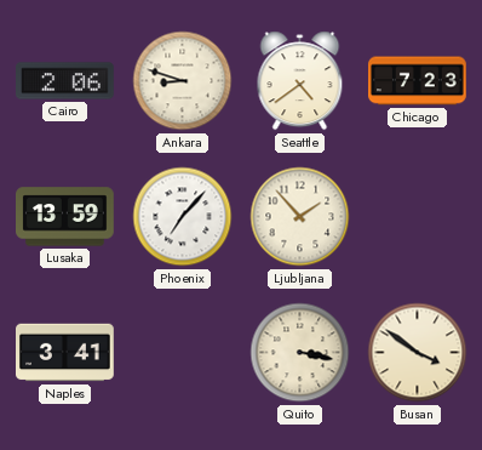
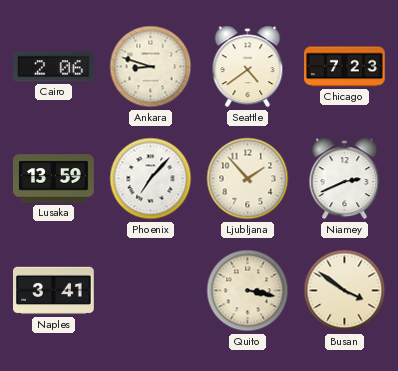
Niamey: none -> 2:41 (345, 179)
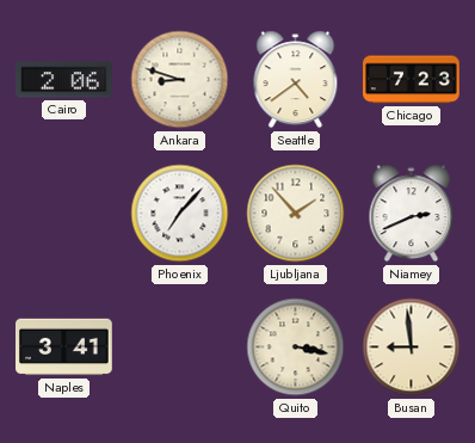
Lusaka: 13:59 -> none (54, 179)
Busan: 3:51 -> 8:59 (412, 347)
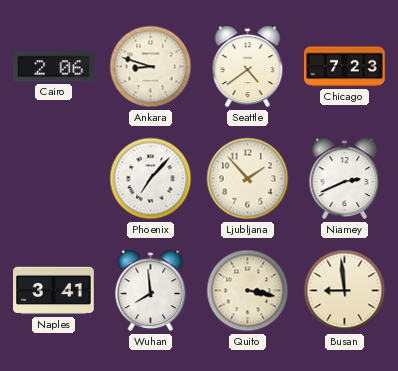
Wuhan: none -> 7:59 (151, 291)
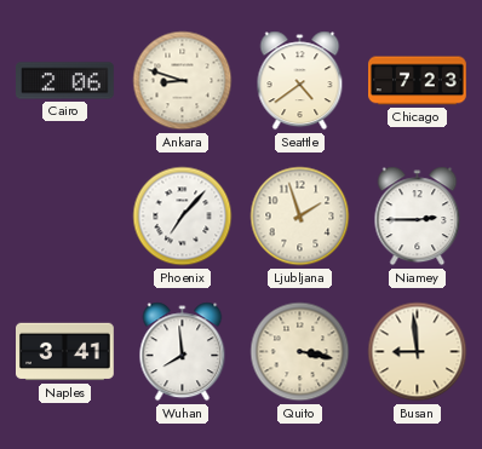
Ljubljana: 1:53 -> 1:57 (300, 217)
Niamey: 2:41 -> 2:45 (418, 217)
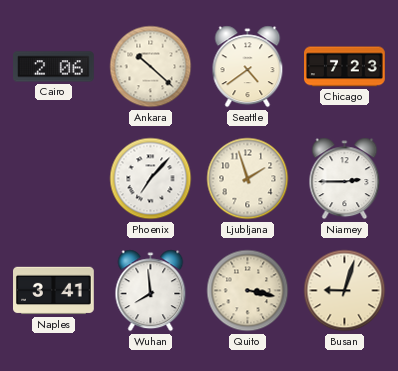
Ankara: 8:48 -> 10:22 (151, 67)
Busan: 8:59 -> 9:03 (345, 291)
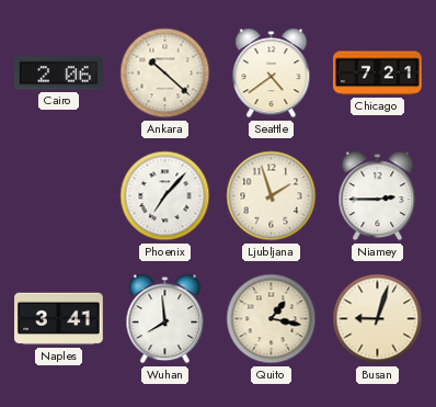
Chicago: 7:23 -> 7:21 (378, 74)
Quito: 3:17 -> 1:17 (272, 319)
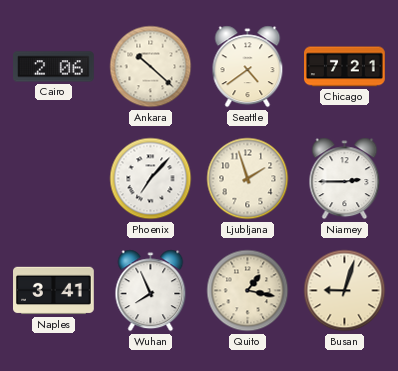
Wuhan: 7:59 -> 7:56 (151, 291)
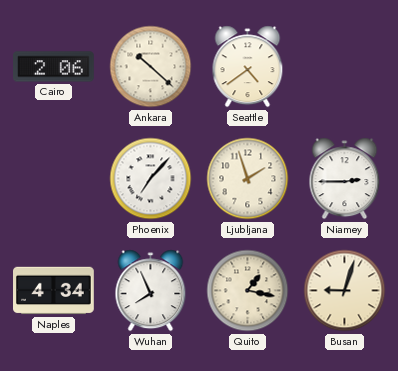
Chicago: 7:21 -> none (345, 67)
Naples: 3:41 -> 4:34 (54, 291)
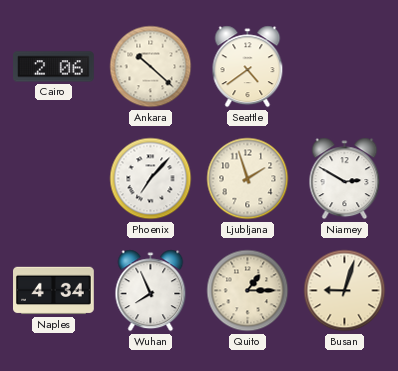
Niamey: 2:45 -> 2:50 (345, 179)
Quito: 1:17 -> 1:15 (248, 291)
